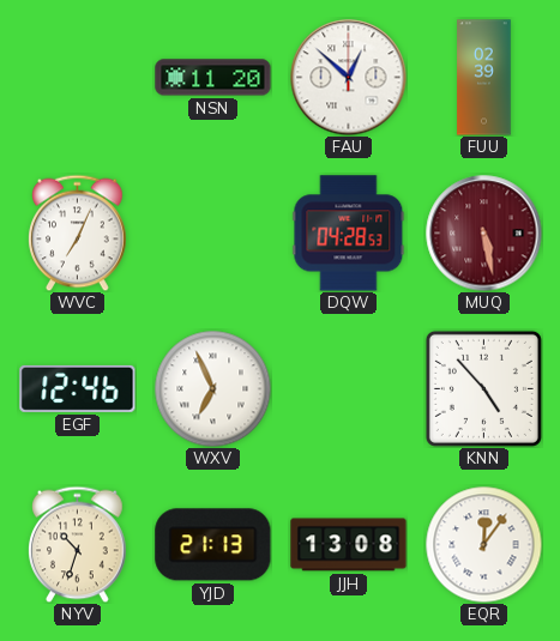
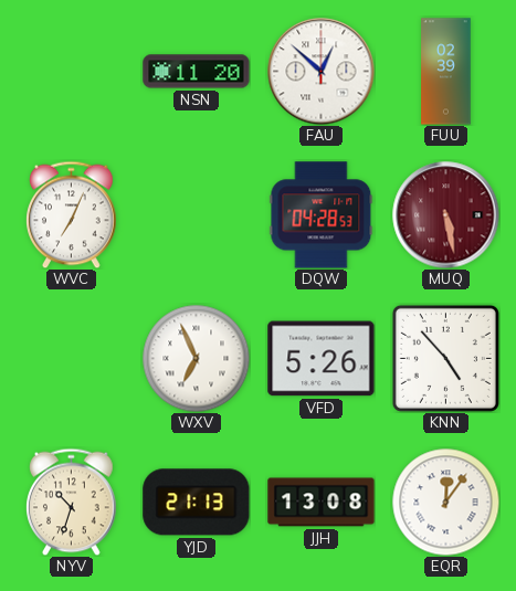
EGF: 12:46 -> none (78, 388)
VFD: none -> 5:26 (322, 359)
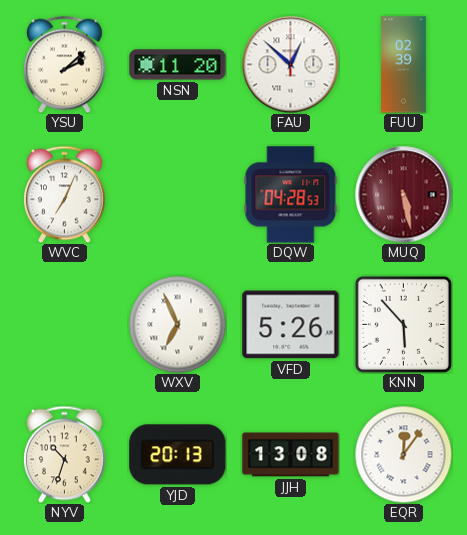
YSU: none -> 2:08 (65, 64)
KNN: 4:53 -> 5:53 (403, 324)
YJD: 21:13 -> 20:13 (178, 455)
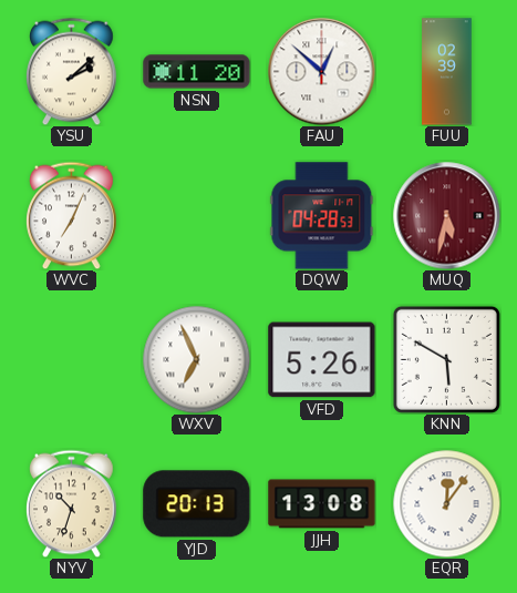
MUQ: 5:28 -> 5:32 (447, 216)
KNN: 5:53 -> 5:50 (446, 359)
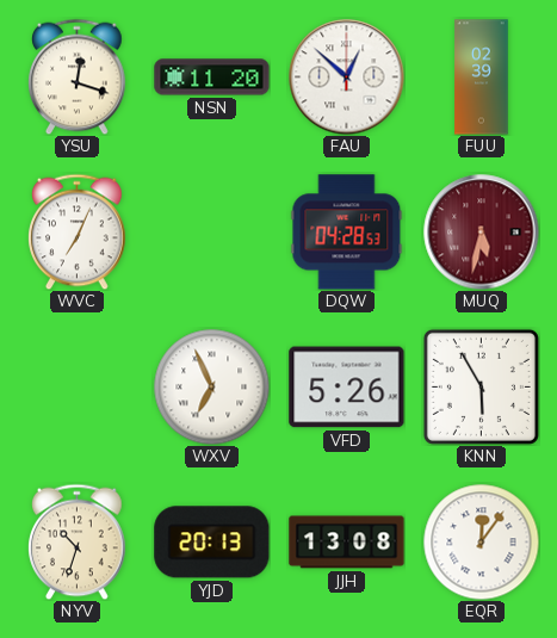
YSU: 2:08 -> 12:18 (78, 76)
KNN: 5:50 -> 5:55 (481, 386)
